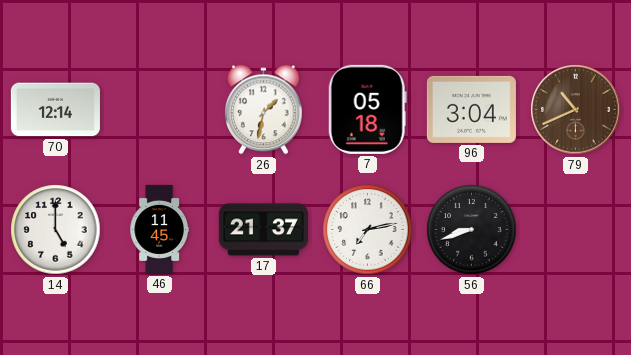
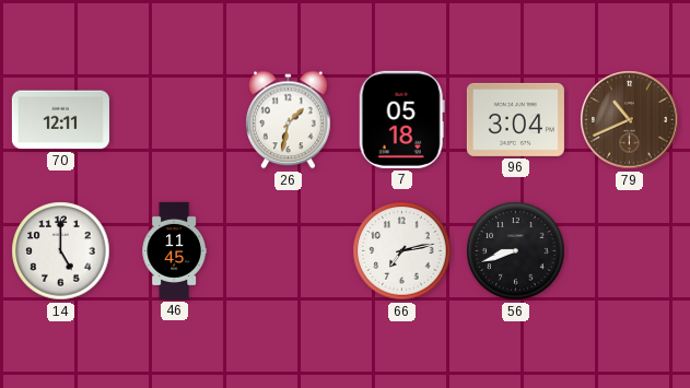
70: 12:14 -> 12:11 (60, 120)
17: 21:37 -> none (263, 230)
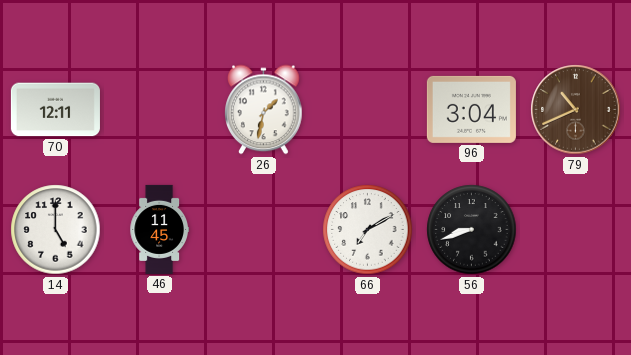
7: 05:18 -> none (401, 119)
66: 7:13 -> 7:10 (368, 230)
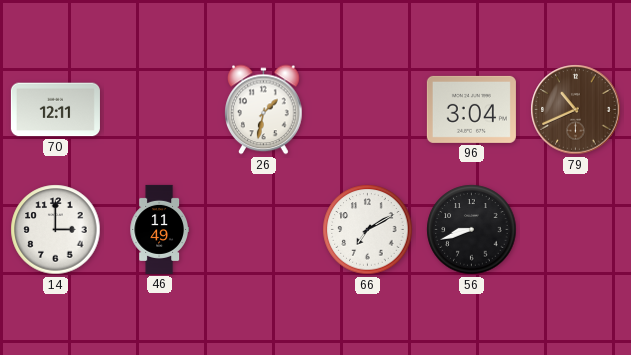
14: 5:00 -> 3:00 (56, 230)
46: 11:45 -> 11:49 (159, 229)
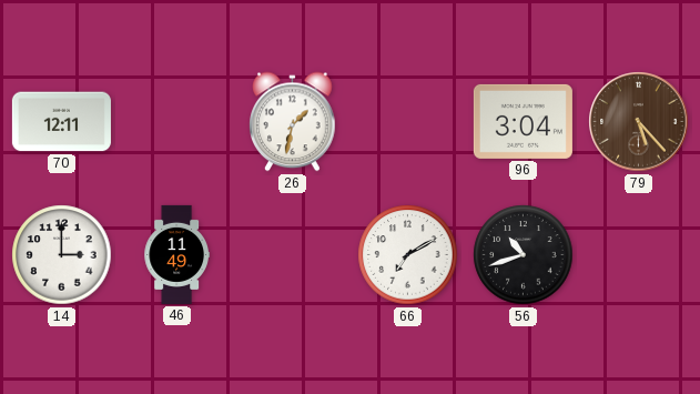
79: 10:41 -> 5:23 (639, 122)
56: 8:42 -> 10:42 (524, 255)
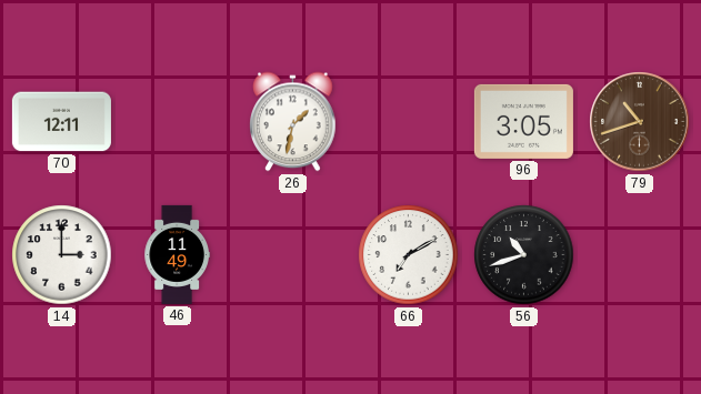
96: 3:04 -> 3:05 (523, 121)
79: 5:23 -> 10:42 (640, 122)
